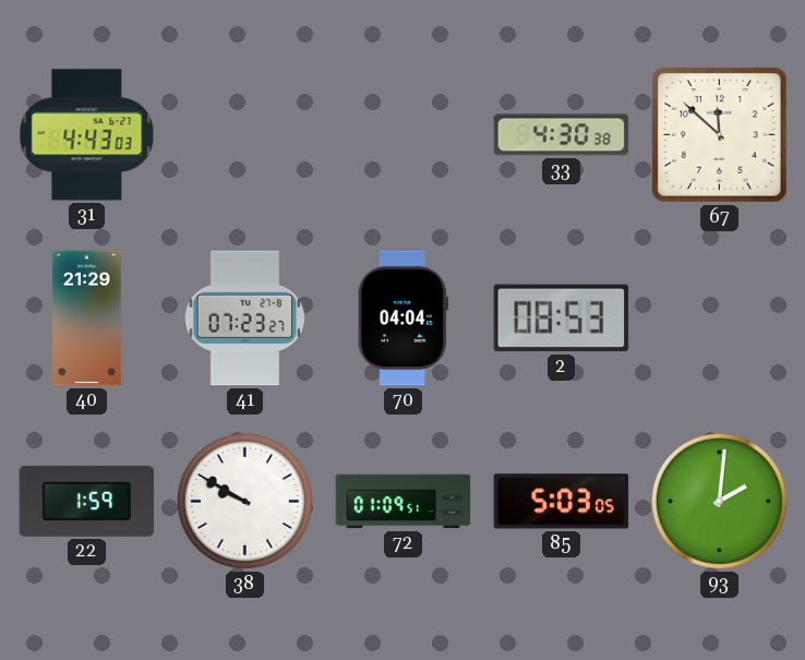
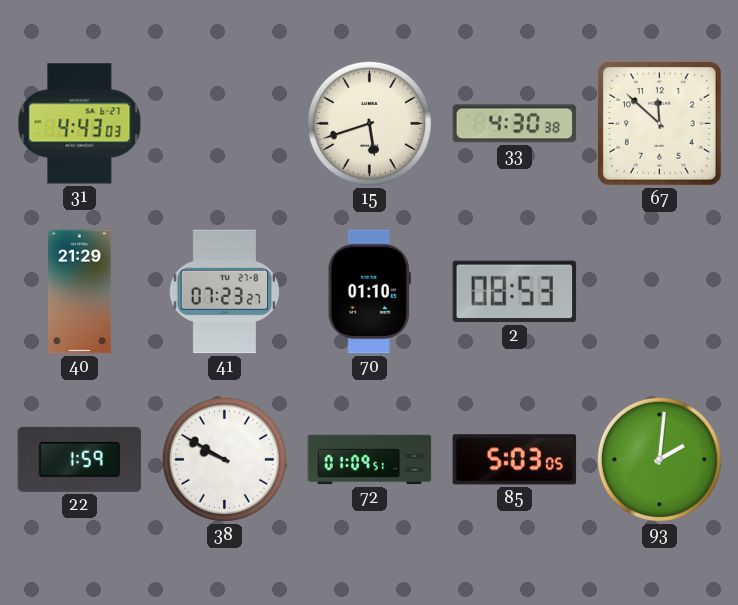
15: none -> 5:42 (369, 123)
70: 04:04 -> 01:10 (369, 292)
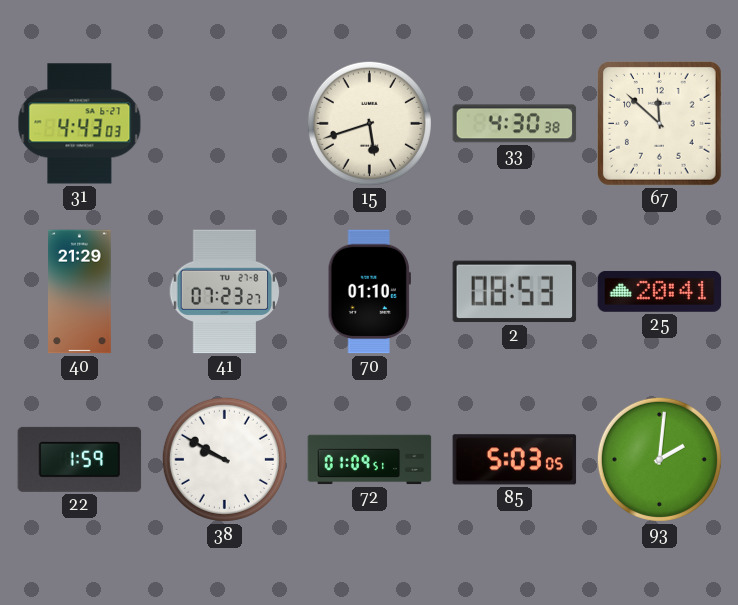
25: none -> 20:41 (660, 291)
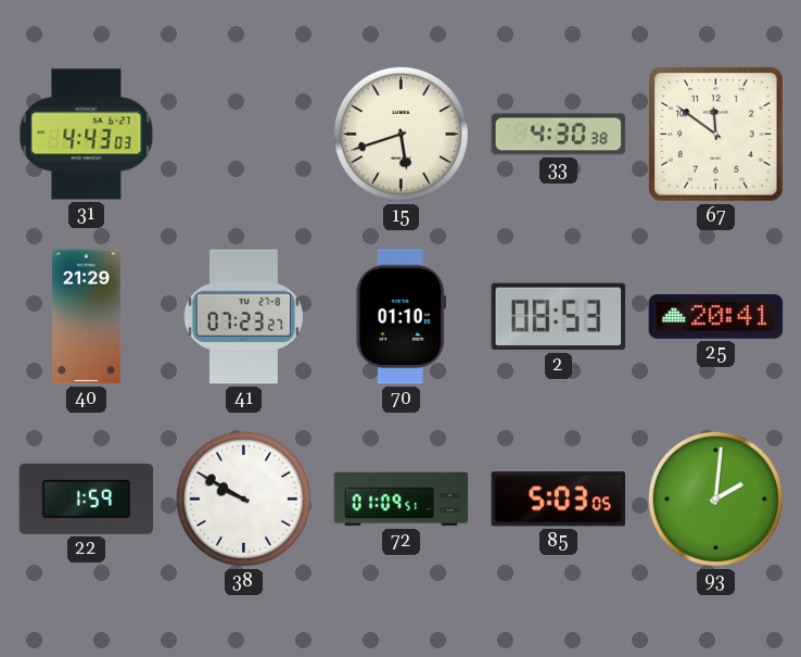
67: 11:52 -> 11:51 (716, 135)
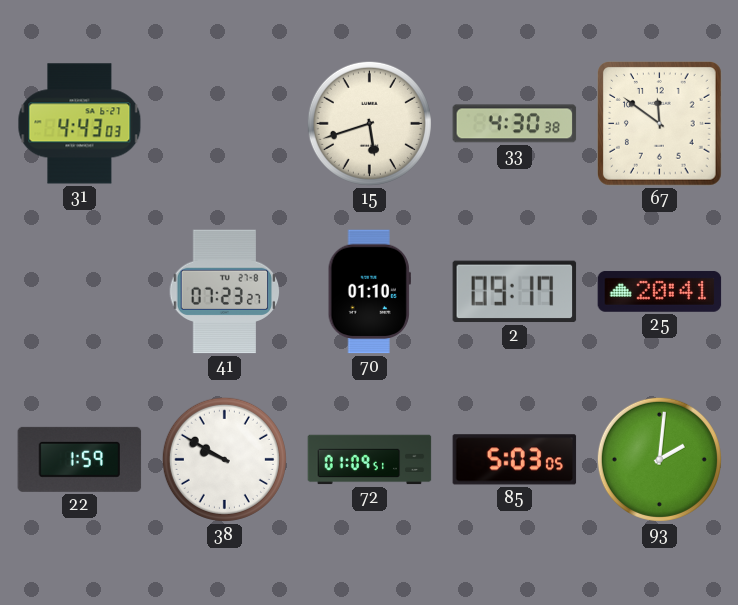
40: 21:29 -> none (87, 317)
2: 08:53 -> 09:17 (515, 292)
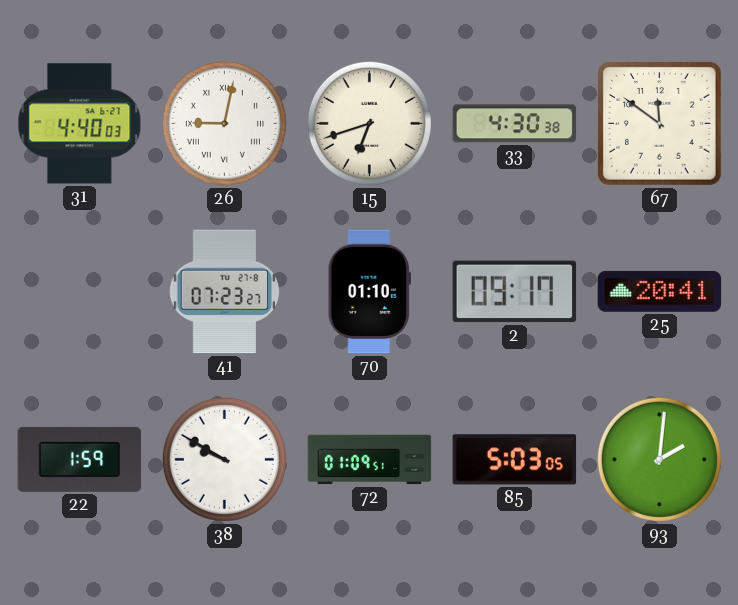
31: 4:43 -> 4:40 (80, 124)
26: none -> 9:02 (224, 123)
15: 5:42 -> 6:42 (369, 123)
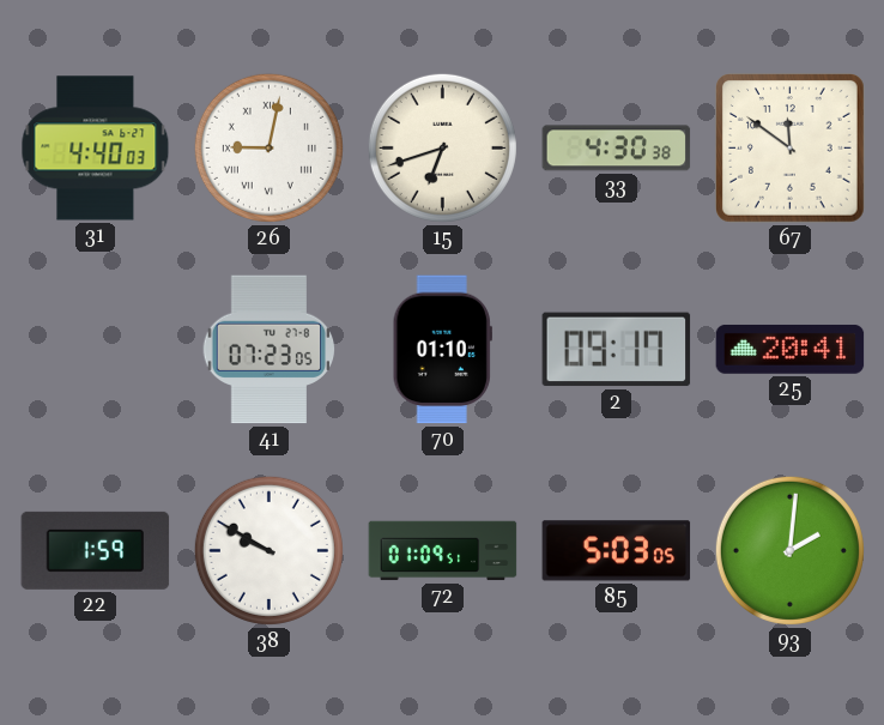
41: 07:23:27 -> 07:23:05 (270, 350)
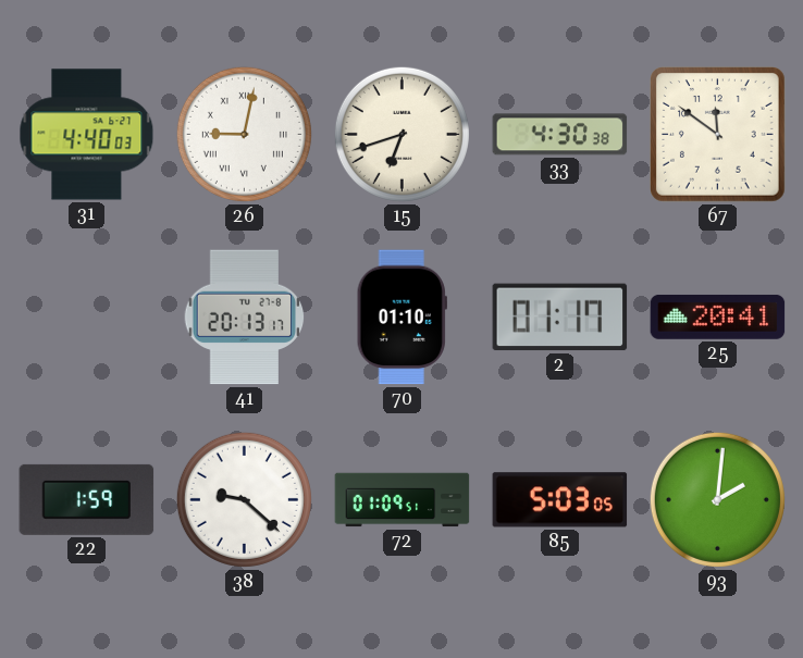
41: 07:23 -> 20:13 (245, 318)
2: 09:17 -> 01:17 (560, 318)
38: 9:50 -> 9:22 (244, 499)
